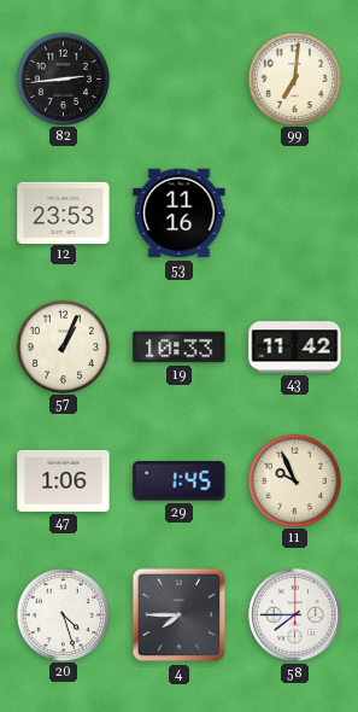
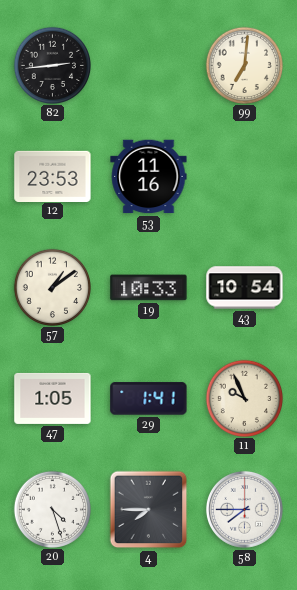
57: 1:04 -> 1:09 (52, 287)
43: 11:42 -> 10:54 (245, 288)
47: 1:06 -> 1:05 (53, 398)
29: 1:45 -> 1:41 (149, 399)
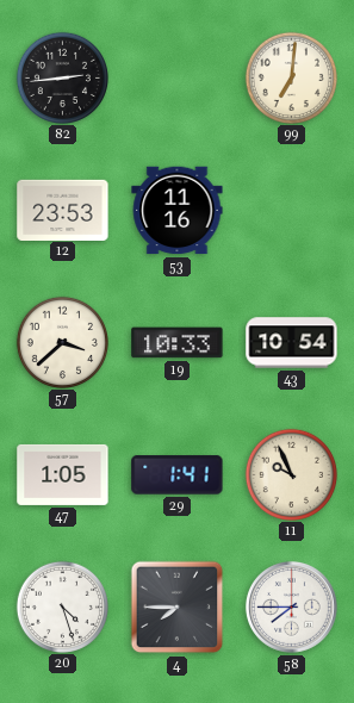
57: 1:09 -> 3:38 (62, 342)
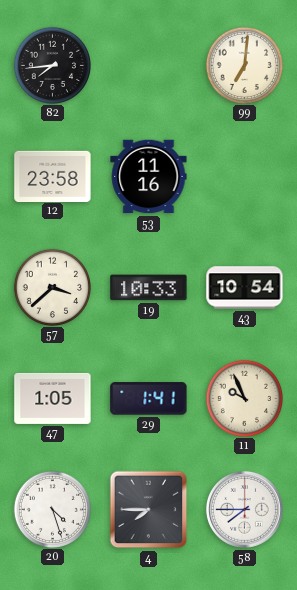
82: 2:44 -> 7:44 (52, 65)
12: 23:53 -> 23:58 (53, 176)
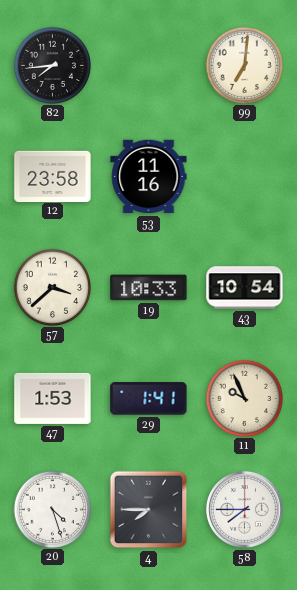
47: 1:05 -> 1:53 (53, 398)
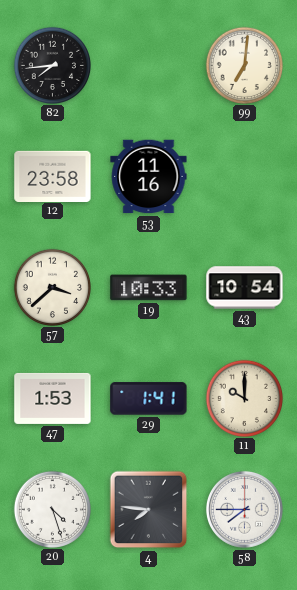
11: 9:56 -> 10:00 (244, 398)
4: 7:45 -> 7:46 (149, 510)
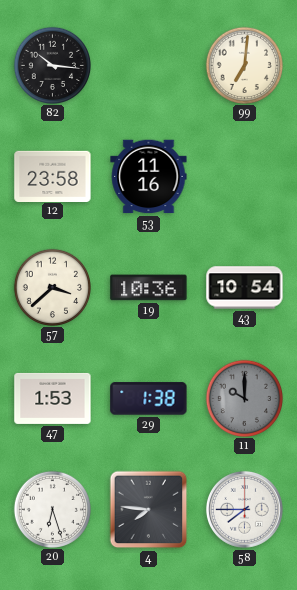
82: 7:44 -> 10:16 (52, 65)
19: 10:33 -> 10:36 (149, 288)
29: 1:41 -> 1:38 (149, 399)
11 dial: cream -> grey (244, 398)
20: 4:27 -> 6:27 (52, 509)
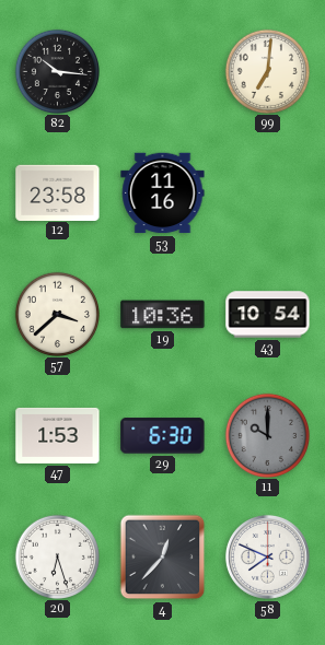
29: 1:38 -> 6:30 (163, 436)
4: 7:46 -> 12:37 (163, 558)
58: 7:45 -> 7:49 (267, 556)
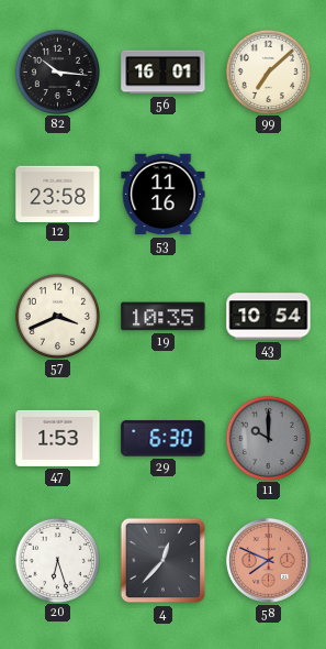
56: none -> 16:01 (164, 73)
99: 7:01 -> 7:08 (268, 71)
57: 3:38 -> 3:41 (57, 316)
19: 10:36 -> 10:35 (164, 317)
58 dial: white -> salmon (268, 560)
